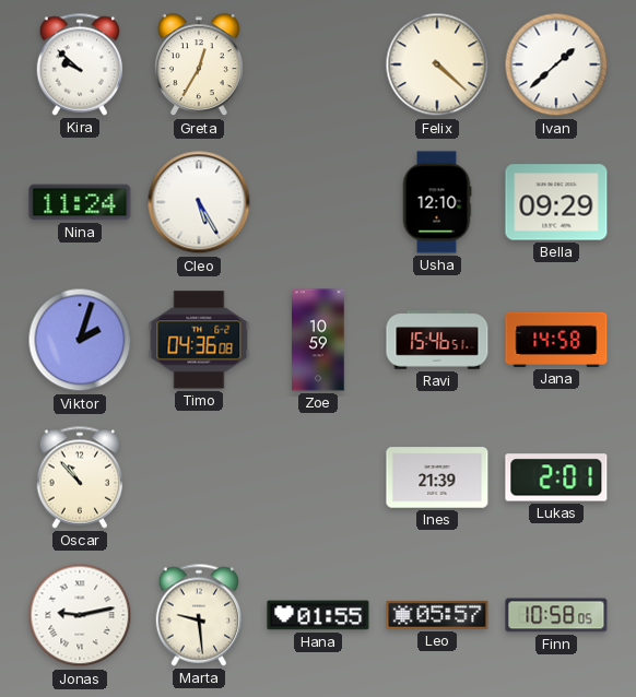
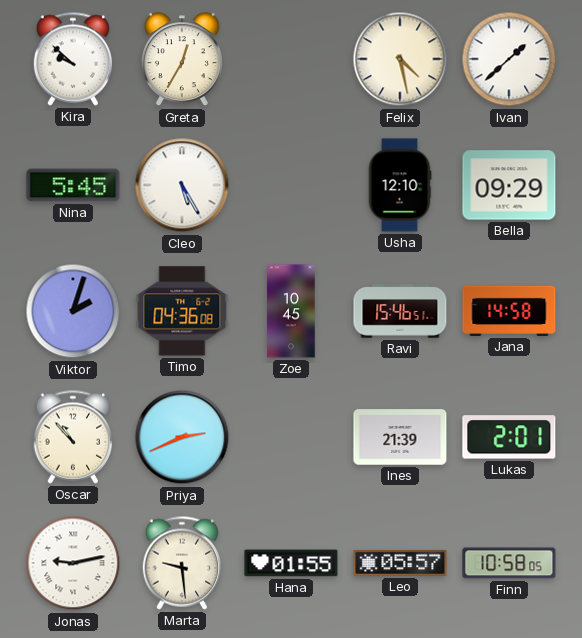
Felix: 4:22 -> 4:28 (400, 59)
Nina: 11:24 -> 5:45 (73, 185)
Zoe: 10:59 -> 10:45 (291, 311)
Priya: none -> 2:41 (182, 437)
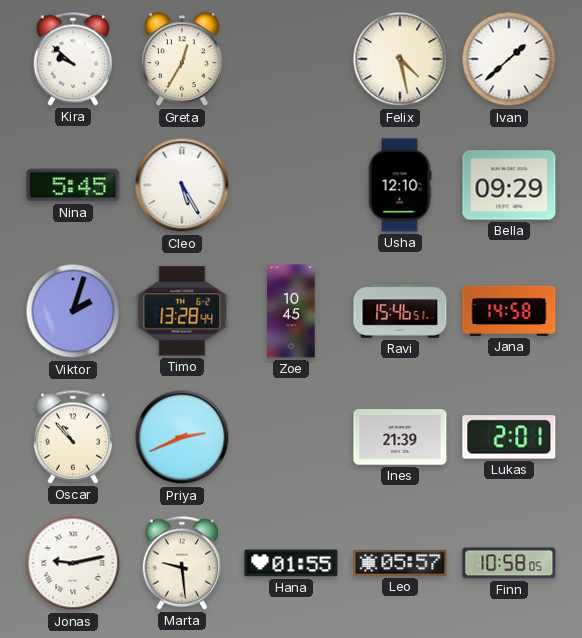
Timo: 04:36 -> 13:28 (182, 311)
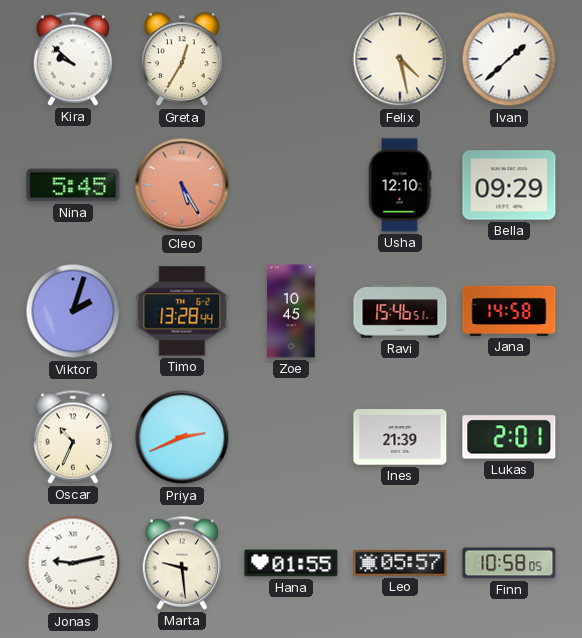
Cleo dial: white -> salmon (182, 185)
Oscar: 10:53 -> 10:34 (73, 437)
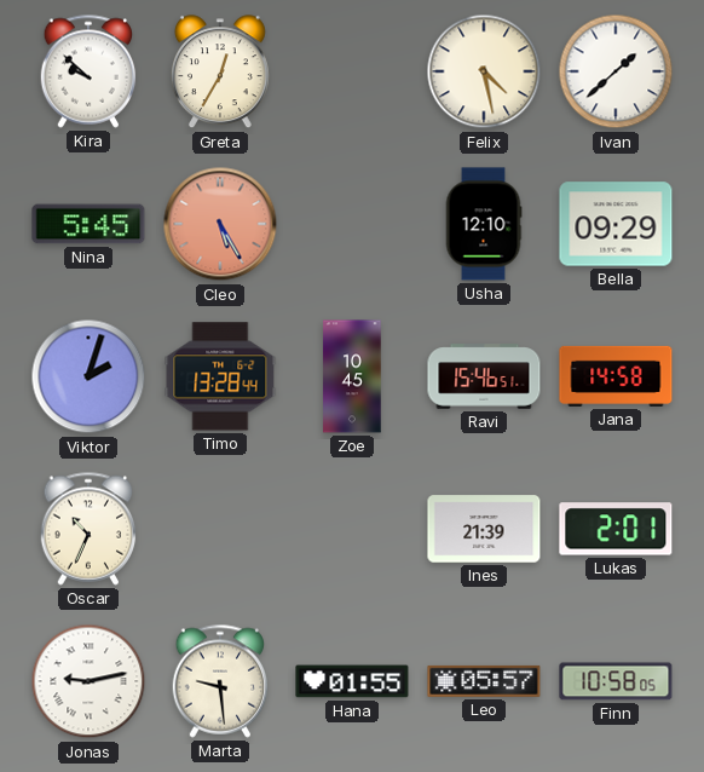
Priya: 2:41 -> none (182, 437)
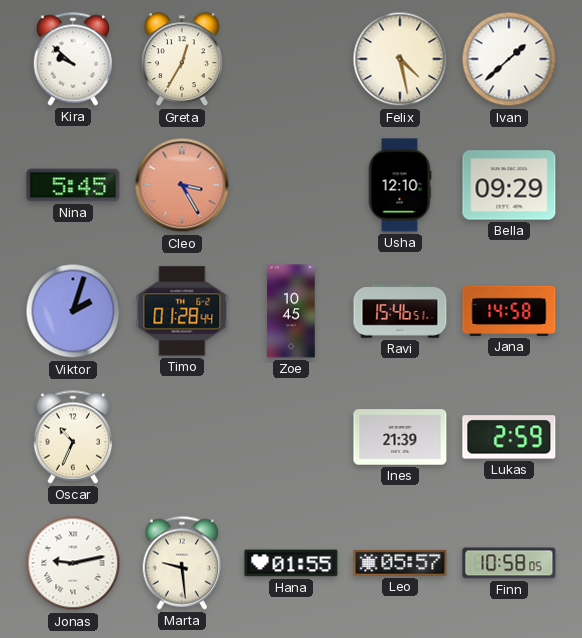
Cleo: 5:25 -> 3:25 (182, 185)
Timo: 13:28 -> 01:28 (182, 311)
Lukas: 2:01 -> 2:59 (509, 437)
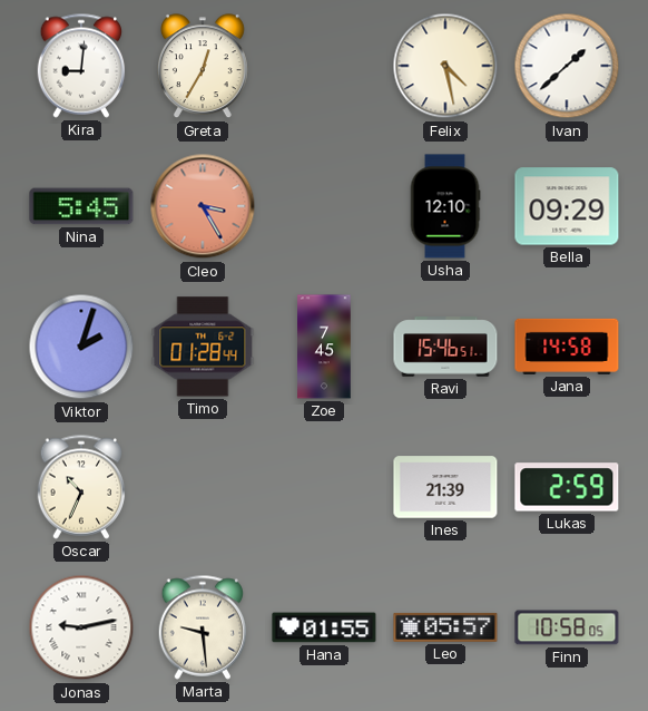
Kira: 9:52 -> 9:01 (81, 66)
Zoe: 10:45 -> 7:45 (324, 347)
